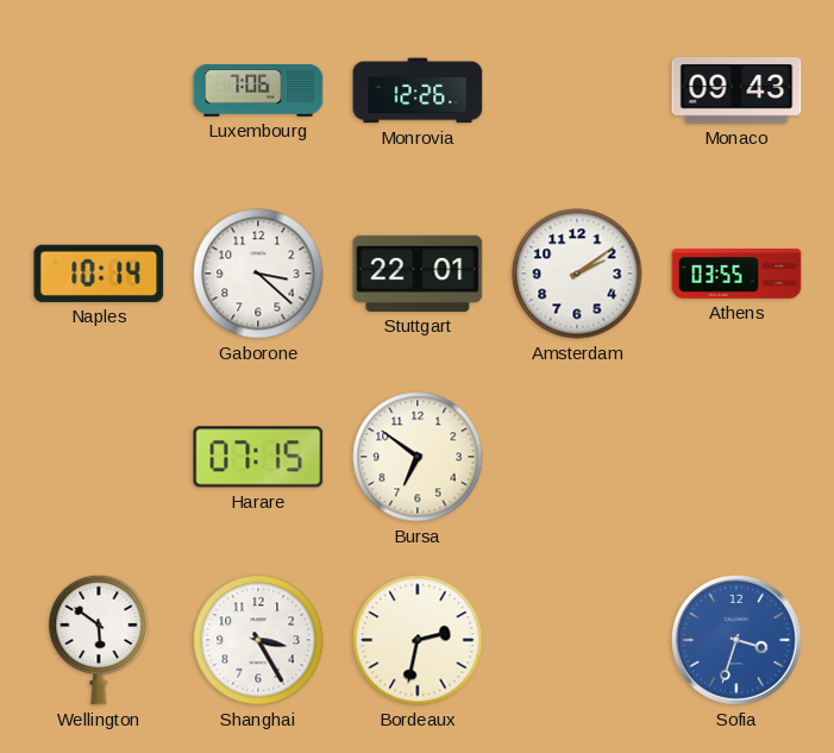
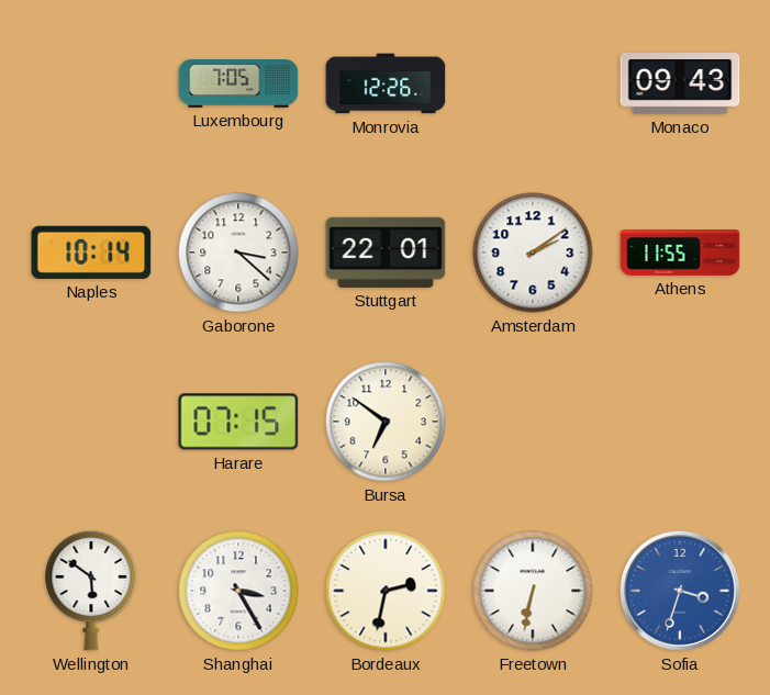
Luxembourg: 7:06 -> 7:05 (238, 85)
Athens: 03:55 -> 11:55 (680, 254)
Freetown: none -> 6:32 (533, 591)
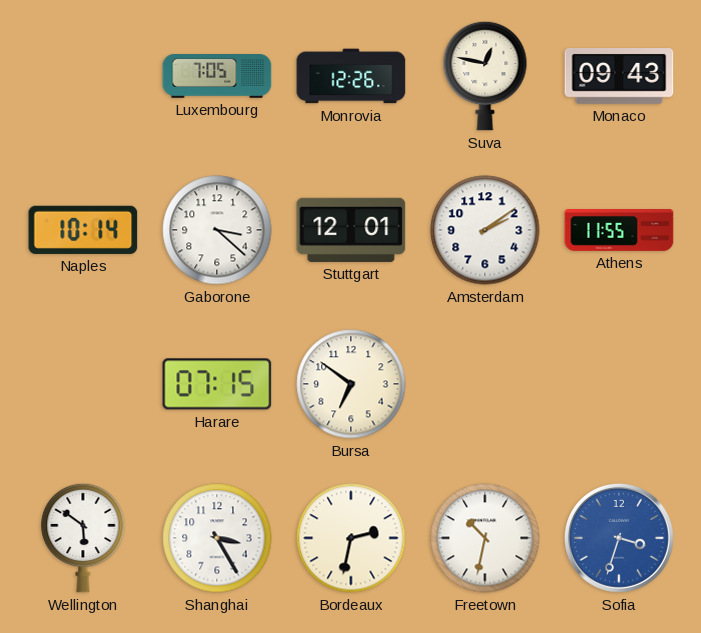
Suva: none -> 12:47 (485, 76)
Stuttgart: 22:01 -> 12:01 (351, 230)
Freetown: 6:32 -> 10:32 (485, 538)
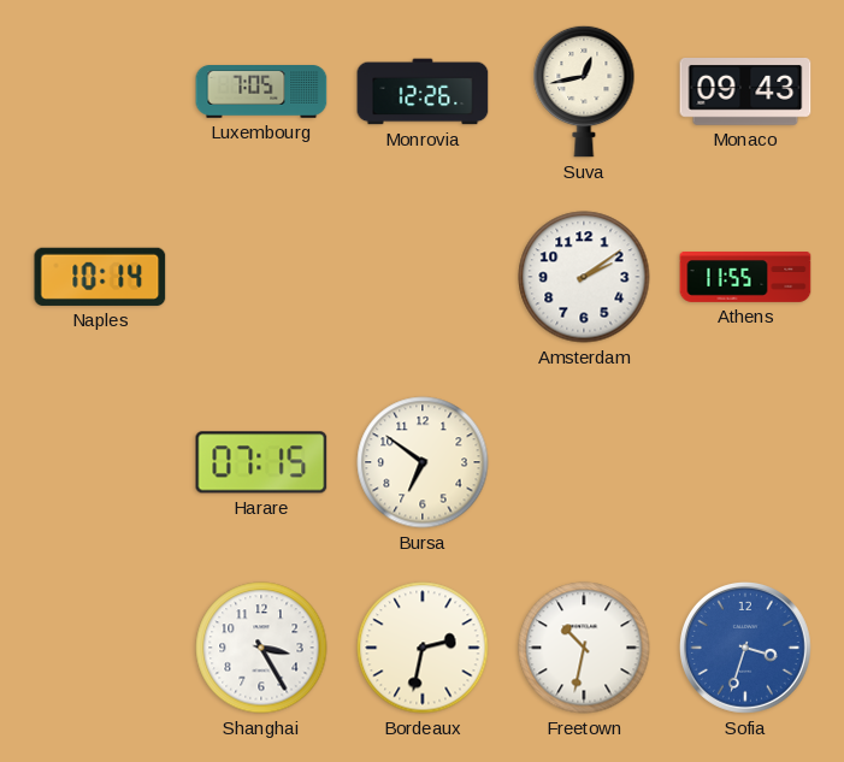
Suva: 12:47 -> 12:43 (584, 91)
Gaborone: 3:22 -> none (217, 230)
Stuttgart: 12:01 -> none (351, 230)
Wellington: 5:51 -> none (83, 538)
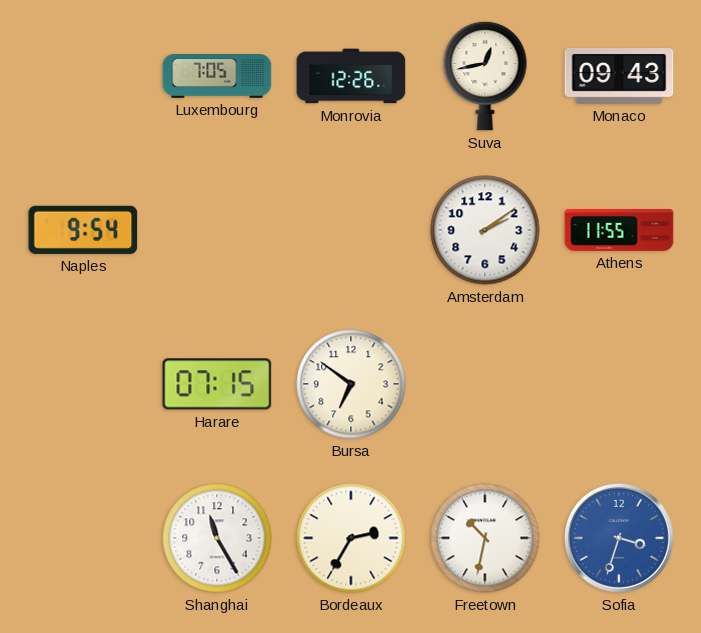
Naples: 10:14 -> 9:54 (83, 230)
Shanghai: 3:25 -> 11:25 (217, 538)
Bordeaux: 2:32 -> 2:35 (351, 538)
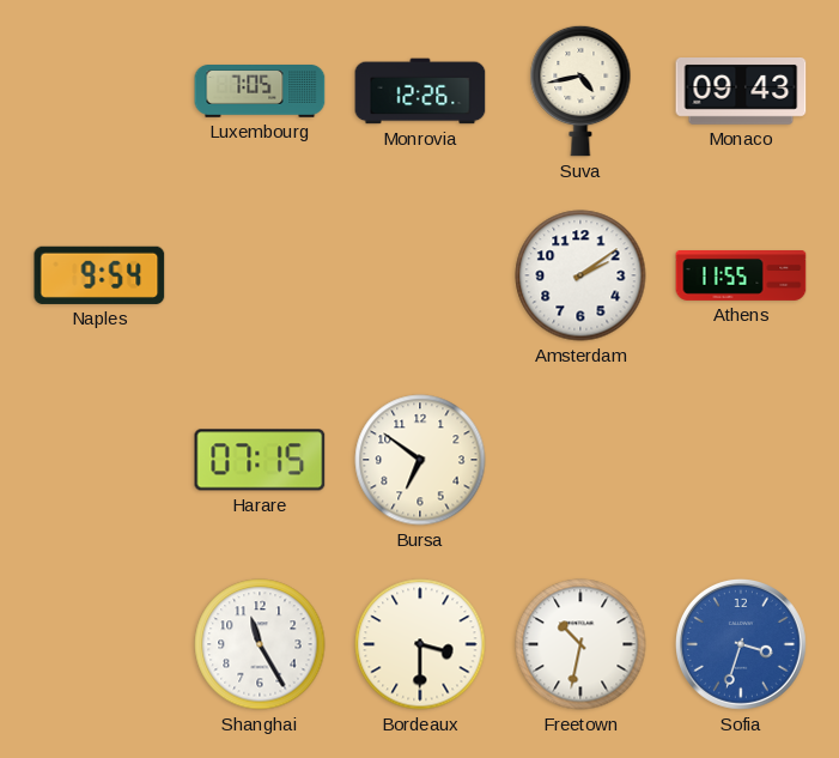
Suva: 12:43 -> 4:43 (580, 91)
Bordeaux: 2:35 -> 3:30 (420, 644)
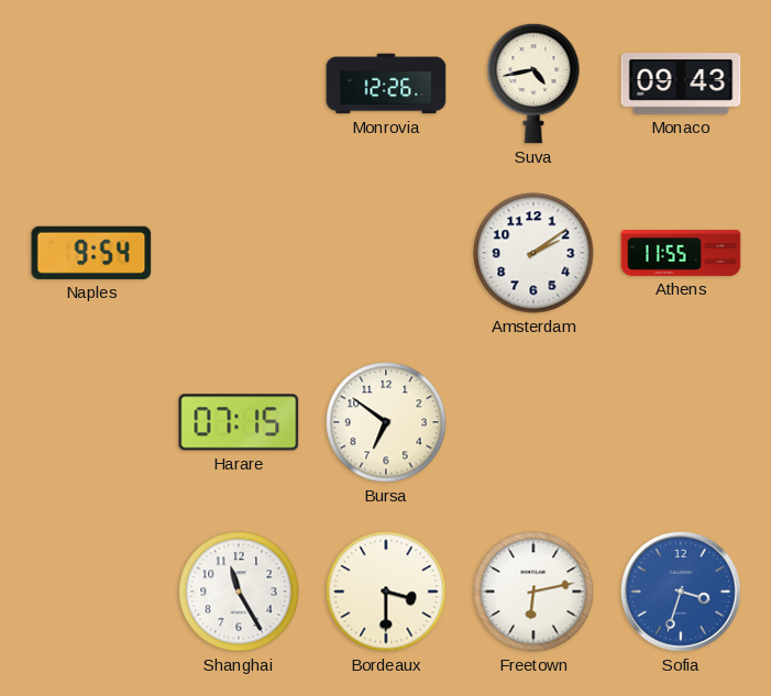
Luxembourg: 7:05 -> none (260, 92)
Freetown: 10:32 -> 6:13 (533, 592)
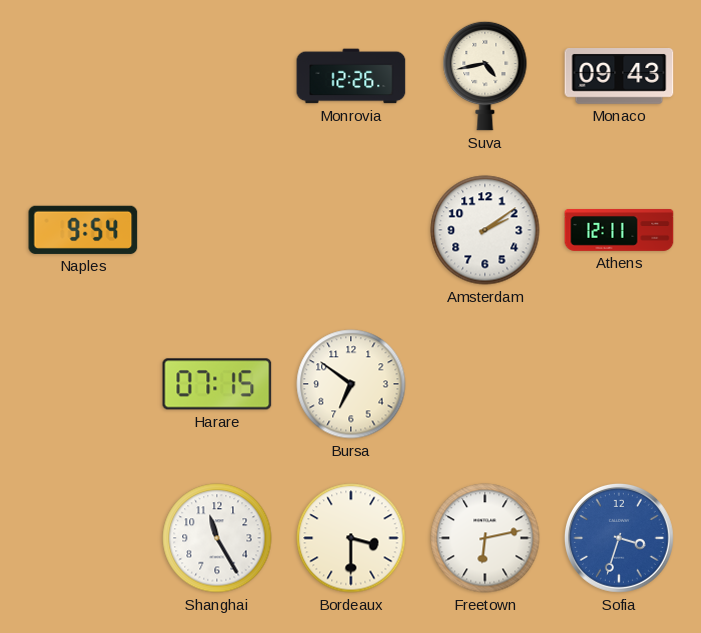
Athens: 11:55 -> 12:11 (619, 231)
